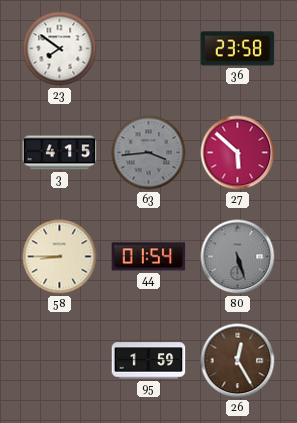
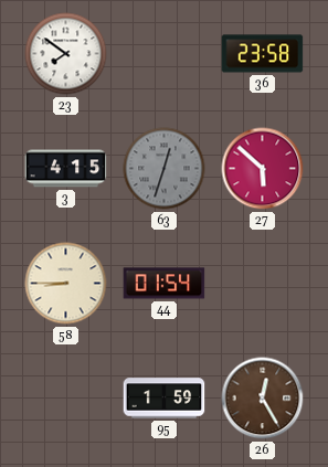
63: 3:44 -> 12:33 (165, 169)
80: 5:27 -> none (238, 257)
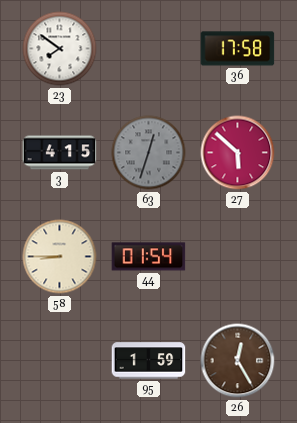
36: 23:58 -> 17:58 (238, 49)
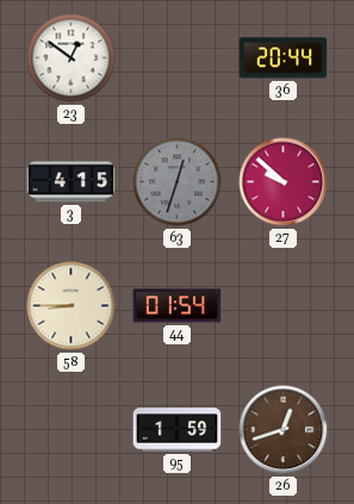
23: 7:51 -> 12:51 (72, 58)
36: 17:58 -> 20:44 (284, 58)
27: 5:52 -> 9:52 (284, 182)
26: 12:25 -> 12:42 (284, 430)
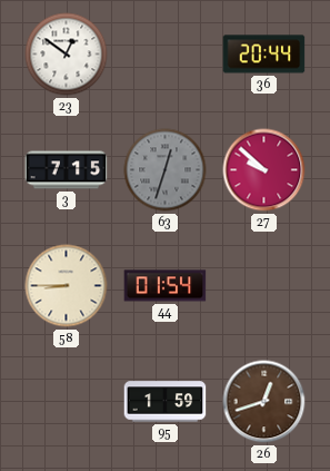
3: 4:15 -> 7:15 (67, 170)
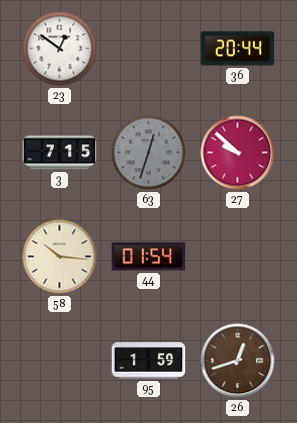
58: 8:45 -> 10:16 (60, 257)
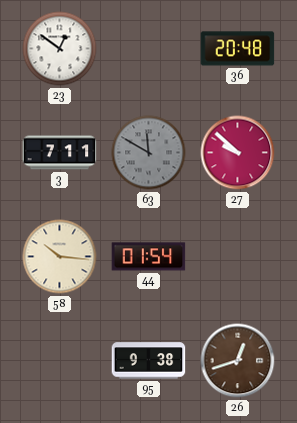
36: 20:44 -> 20:48 (238, 49)
3: 7:15 -> 7:11 (60, 153)
63: 12:33 -> 11:50 (149, 153)
95: 1:59 -> 9:38 (149, 361)
